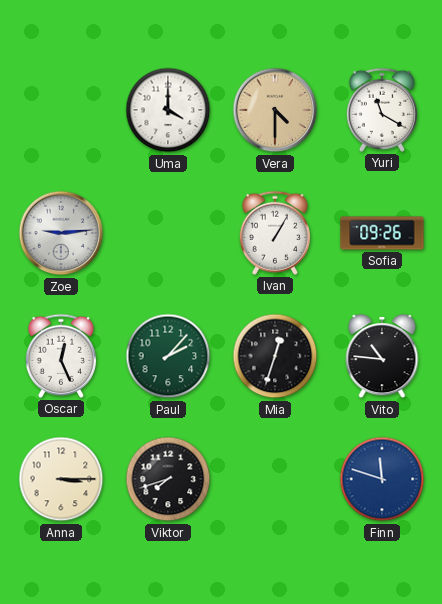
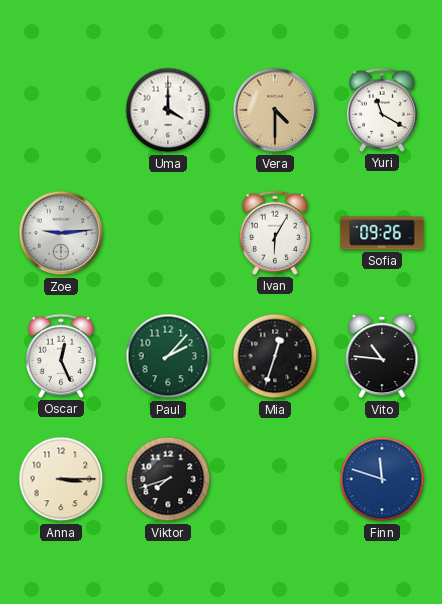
Ivan: 1:05 -> 6:05 (275, 233)
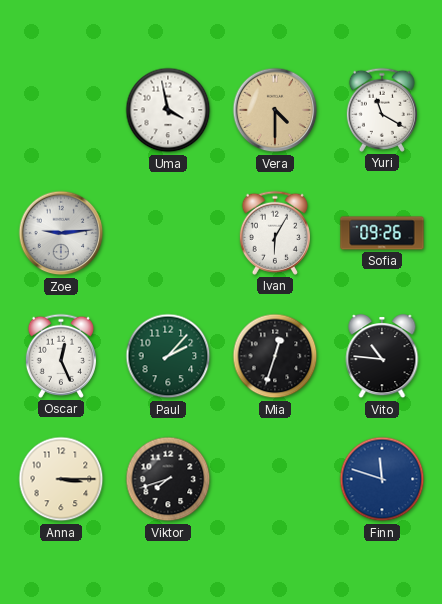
Uma: 4:00 -> 3:58 (168, 110)
